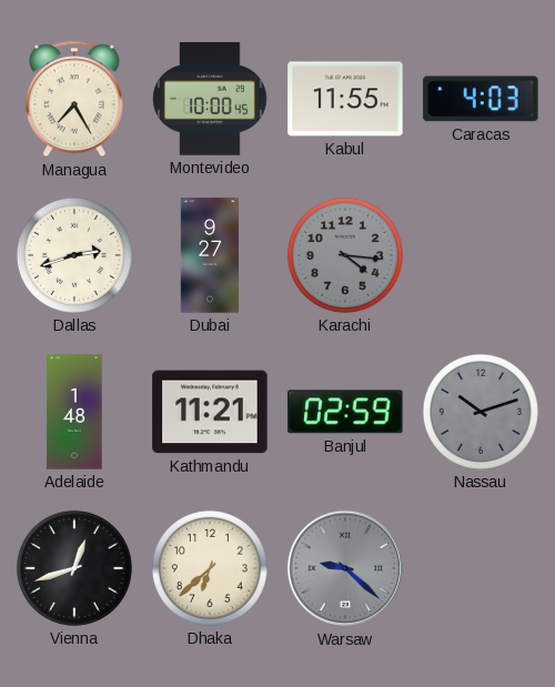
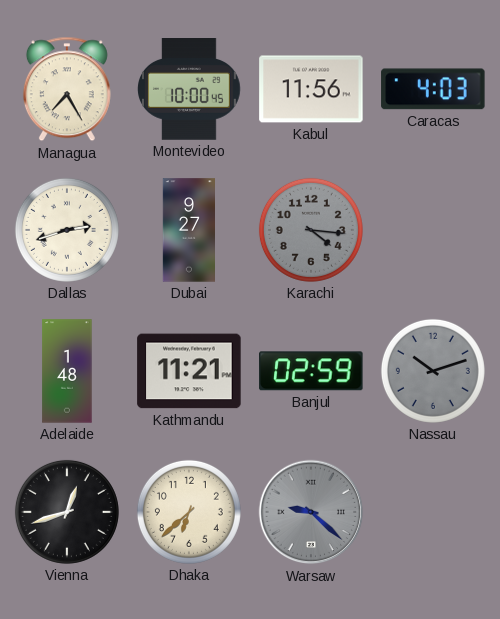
Kabul: 11:55 -> 11:56 (311, 89)
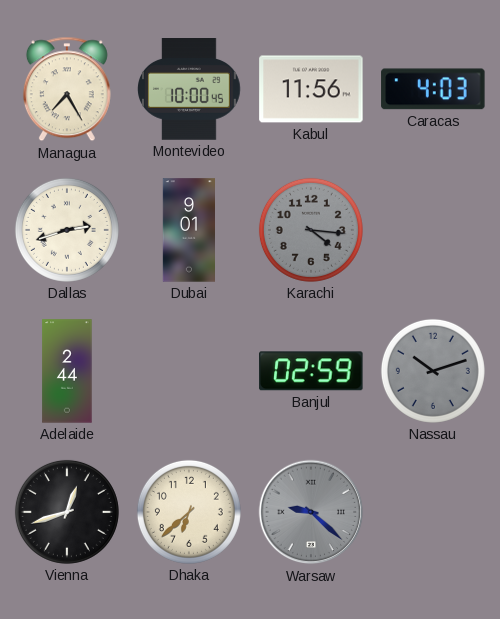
Dubai: 9:27 -> 9:01 (189, 230)
Adelaide: 1:48 -> 2:44 (67, 371)
Kathmandu: 11:21 -> none (189, 371)
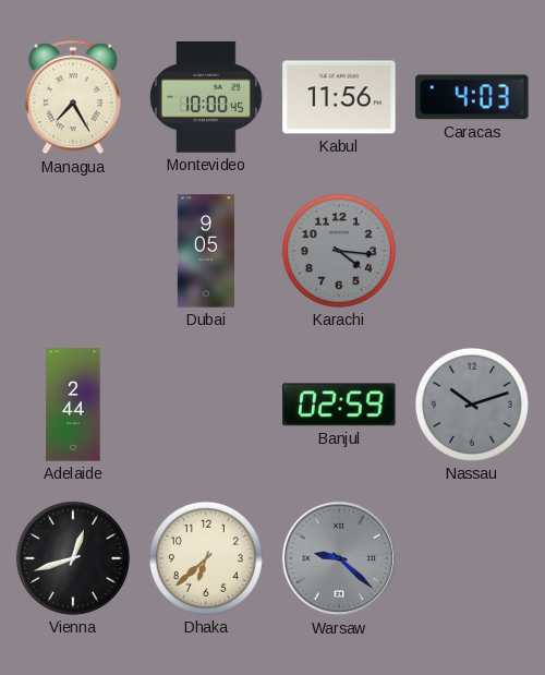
Dallas: 2:42 -> none (67, 230)
Dubai: 9:01 -> 9:05 (206, 251)
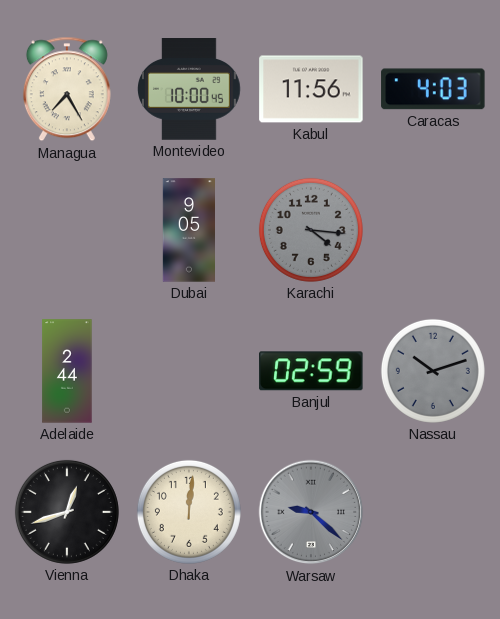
Dhaka: 6:38 -> 12:01 (189, 512)
